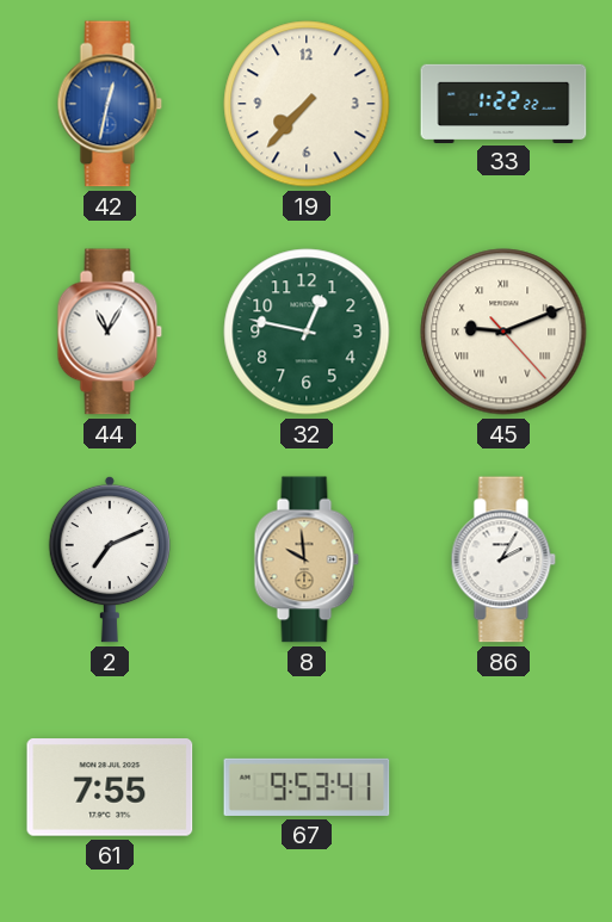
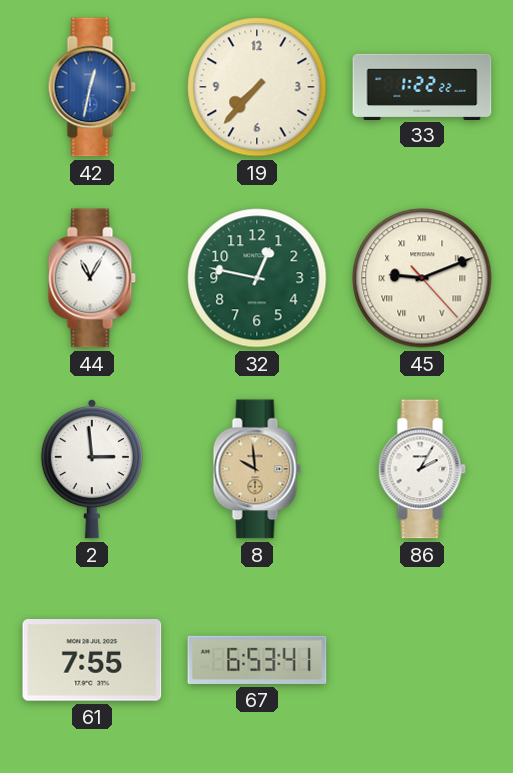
2: 7:11 -> 2:59 (92, 469)
67: 9:53 -> 6:53 (257, 660)
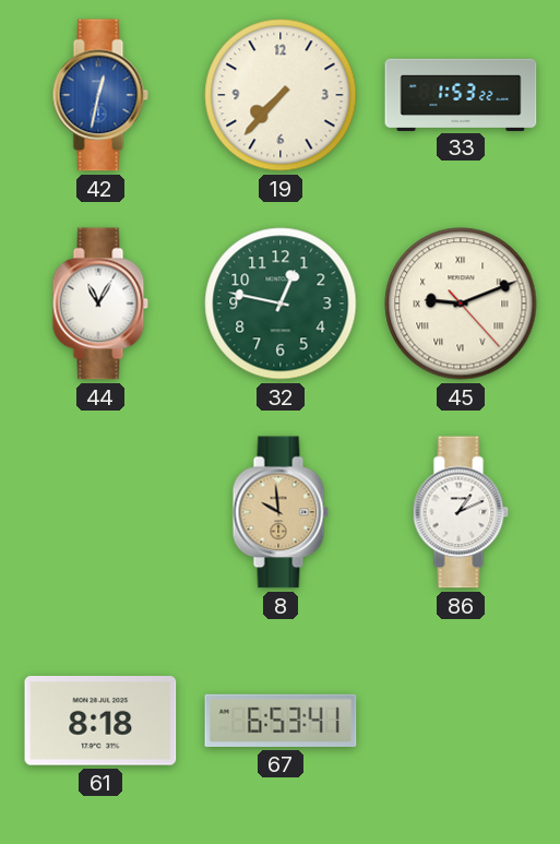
33: 1:22 -> 1:53 (461, 94)
2: 2:59 -> none (92, 469)
86: 2:05 -> 1:11 (461, 512)
61: 7:55 -> 8:18 (100, 721)
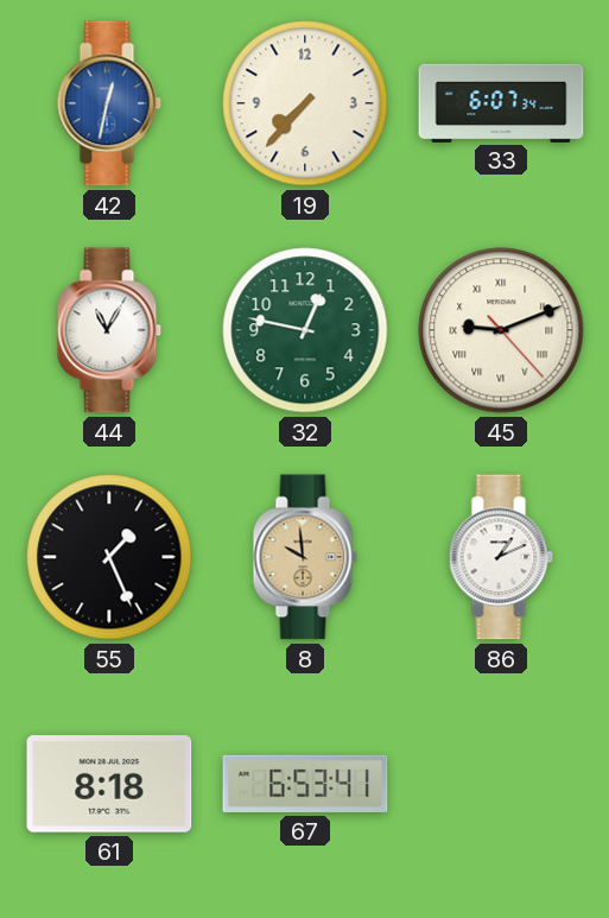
33: 1:53 -> 6:07 (501, 102)
55: none -> 1:26 (109, 557)
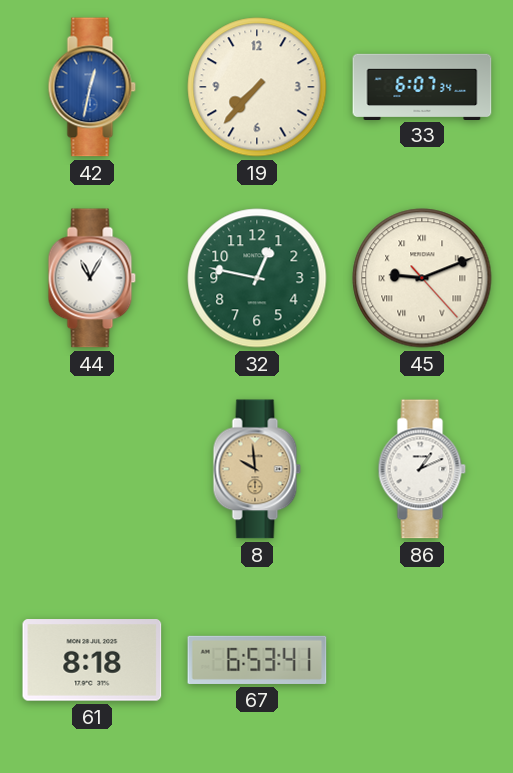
55: 1:26 -> none (109, 557)
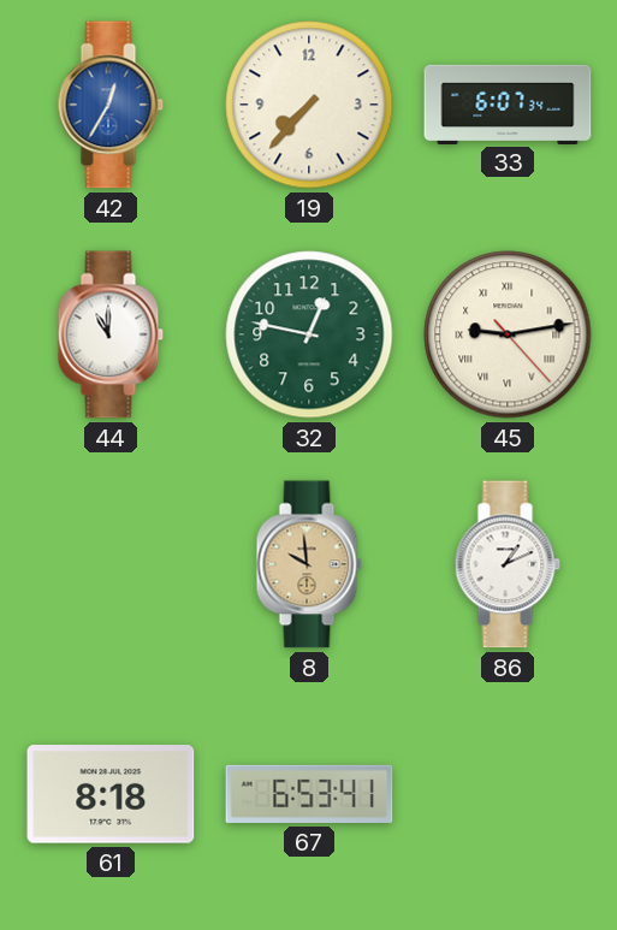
42: 12:32 -> 12:35 (111, 105)
44: 11:05 -> 11:00 (111, 334)
45: 9:11 -> 9:13 (508, 334)
